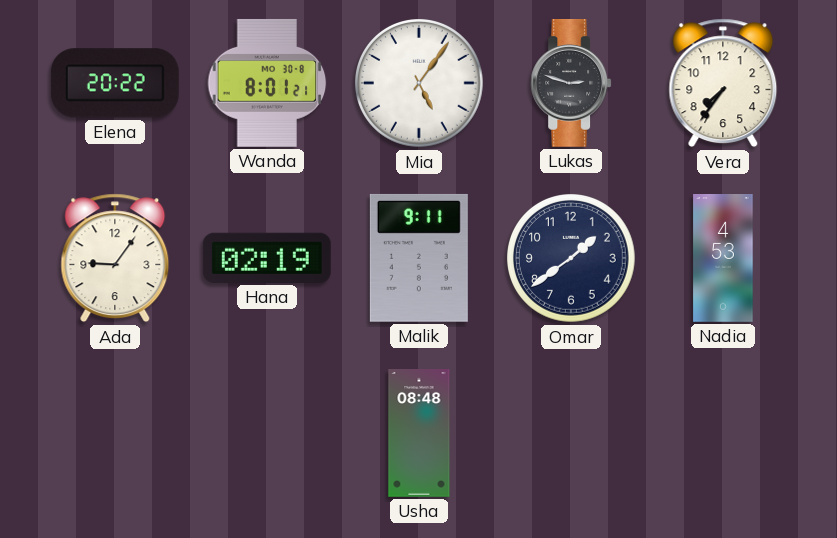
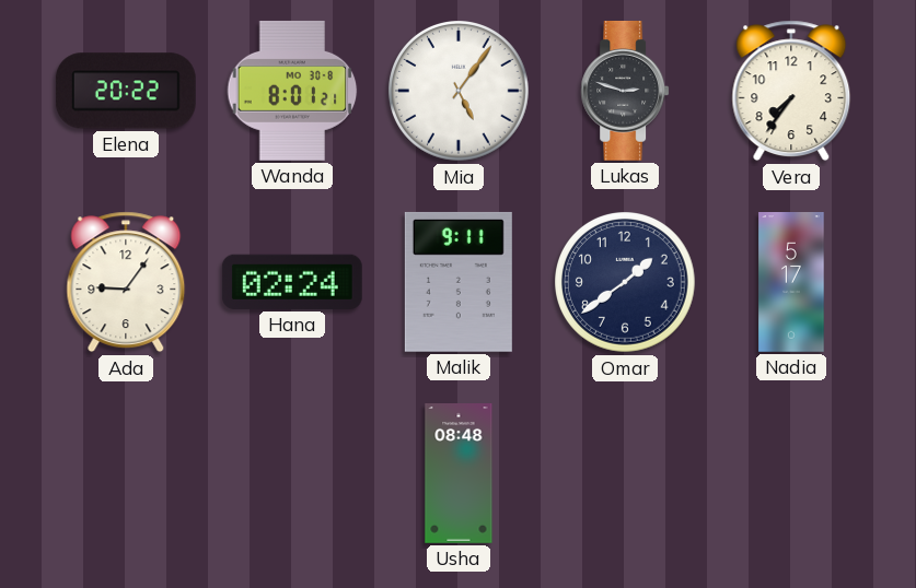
Hana: 02:19 -> 02:24 (292, 282)
Nadia: 4:53 -> 5:17 (791, 283)
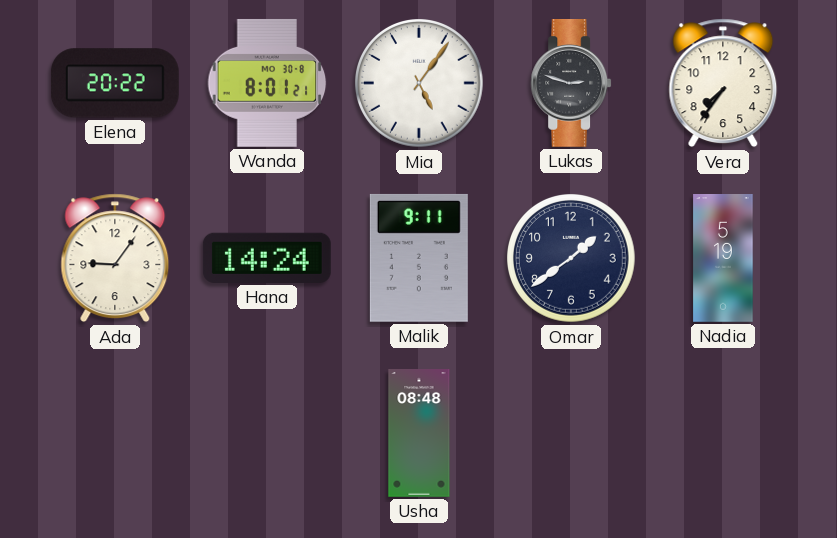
Hana: 02:24 -> 14:24 (267, 258)
Nadia: 5:17 -> 5:19 (723, 259)
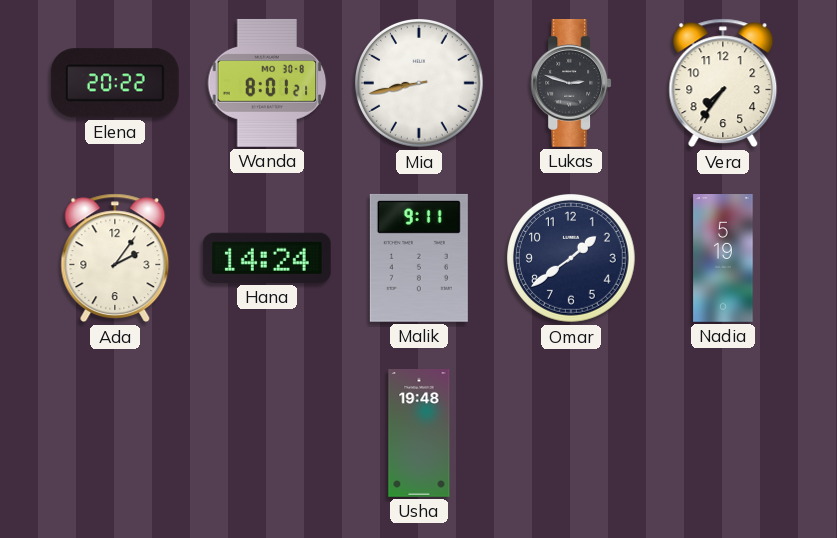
Mia: 5:06 -> 8:43 (420, 84)
Ada: 9:06 -> 2:06 (115, 258)
Usha: 08:48 -> 19:48 (419, 434)
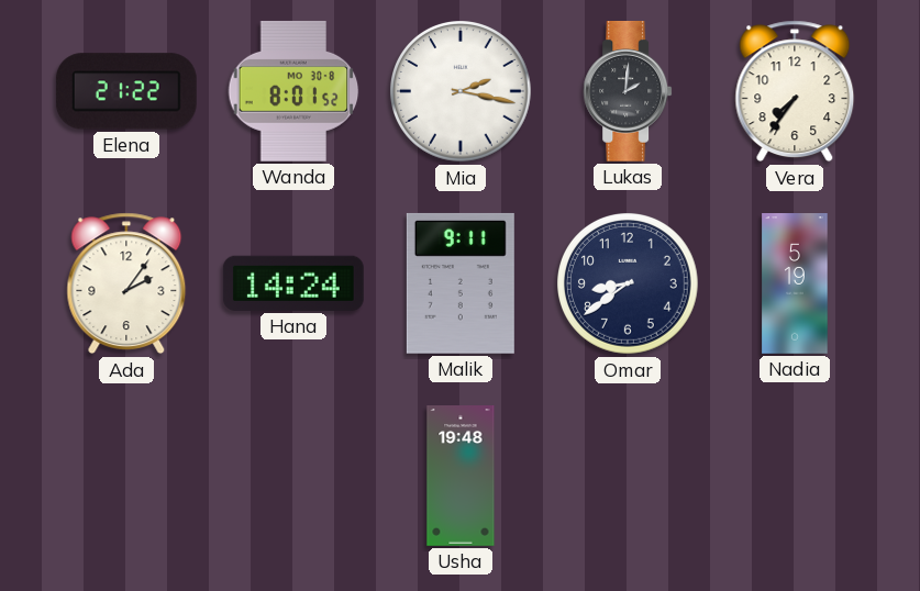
Elena: 20:22 -> 21:22 (126, 91)
Wanda: 8:01:21 -> 8:01:52 (293, 91)
Mia: 8:43 -> 2:17 (462, 92)
Lukas: 2:48 -> 2:01 (628, 92)
Omar: 1:39 -> 8:39 (629, 285)
